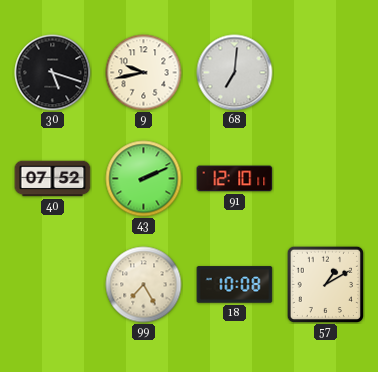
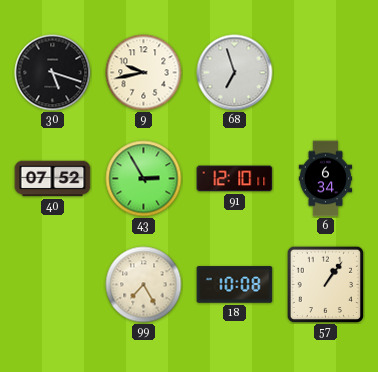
68: 7:01 -> 6:57 (235, 73)
43: 2:11 -> 2:55 (144, 179)
6: none -> 6:34 (326, 179)
57: 1:10 -> 1:06 (325, 284)
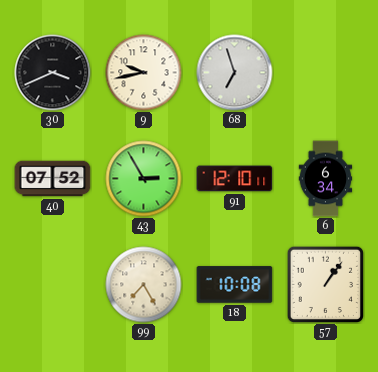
30: 5:18 -> 3:41 (53, 73)
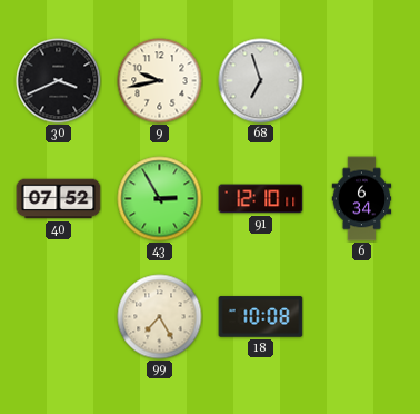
57: 1:06 -> none (325, 284)
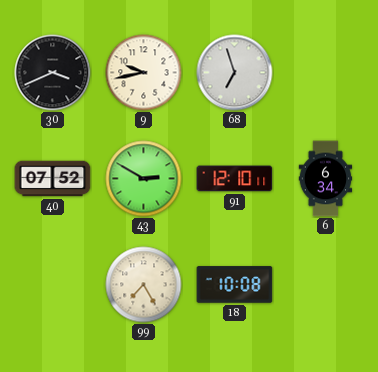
43: 2:55 -> 2:50 (144, 179)
